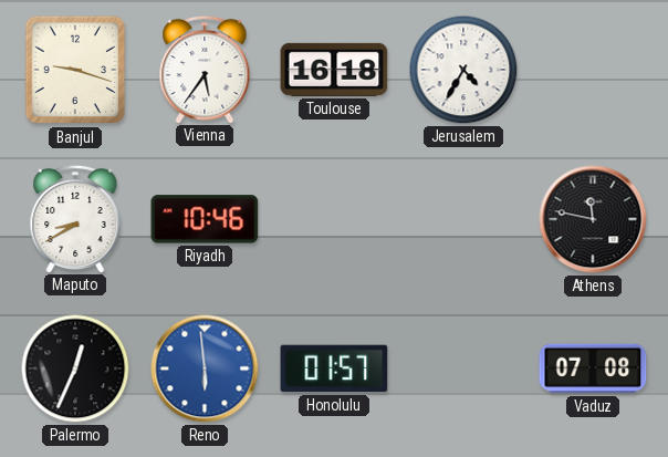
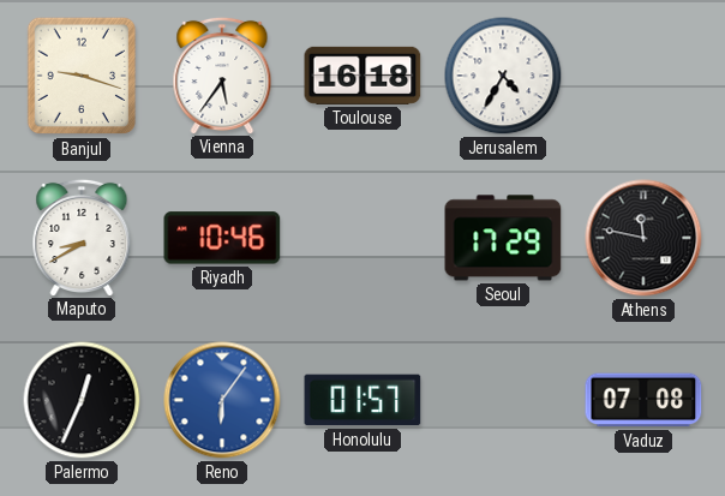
Seoul: none -> 17:29 (503, 238)
Reno: 5:59 -> 6:06 (222, 400)
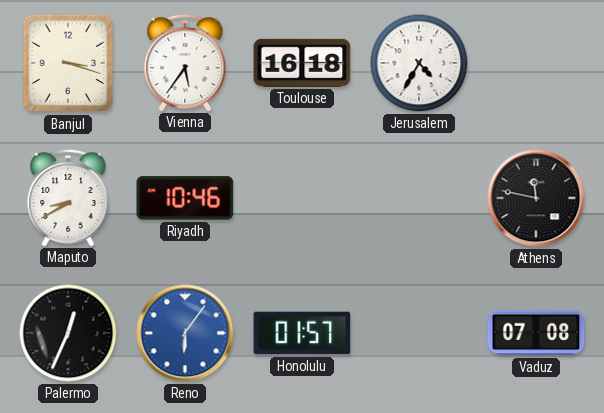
Banjul: 9:18 -> 3:18 (68, 63)
Seoul: 17:29 -> none (503, 238)
